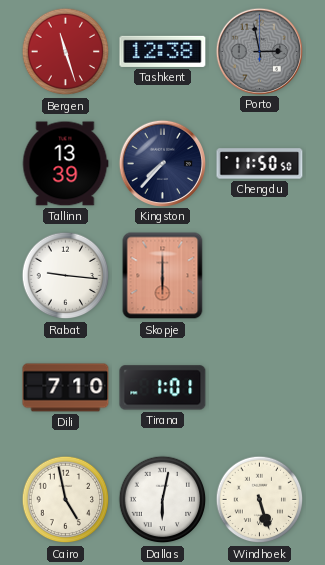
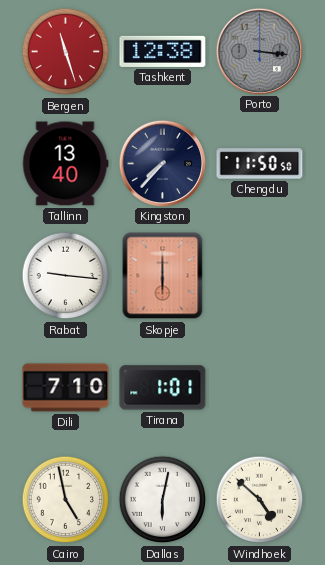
Porto: 2:58 -> 3:16 (259, 51)
Tallinn: 13:39 -> 13:40 (65, 164)
Windhoek: 5:27 -> 4:52 (260, 500)
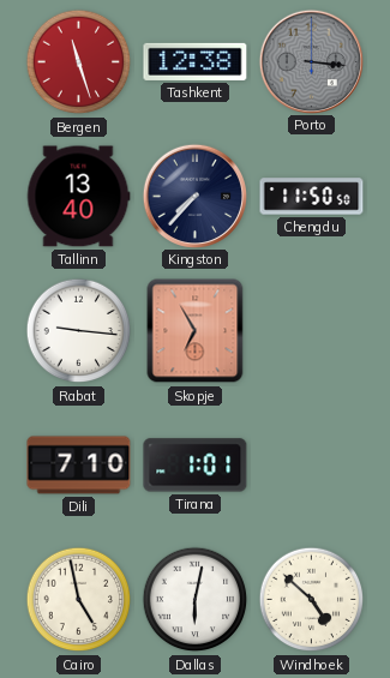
Skopje: 6:00 -> 6:55 (196, 331)
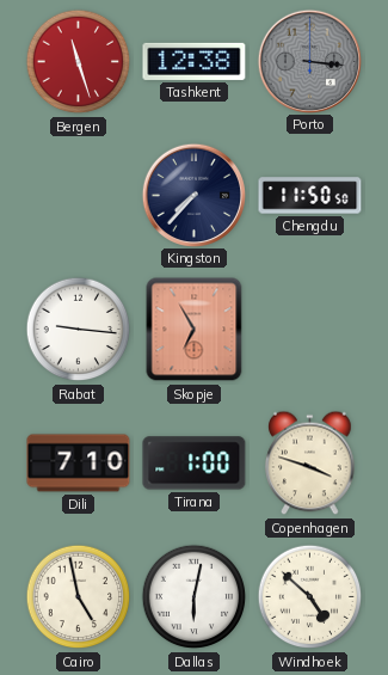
Tallinn: 13:40 -> none (78, 197)
Tirana: 1:01 -> 1:00 (195, 464)
Copenhagen: none -> 3:48 (310, 464)
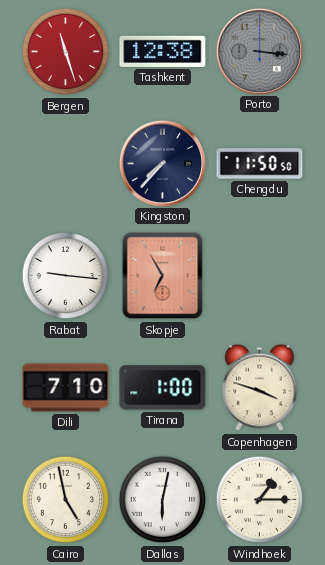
Windhoek: 4:52 -> 1:15 (260, 500)
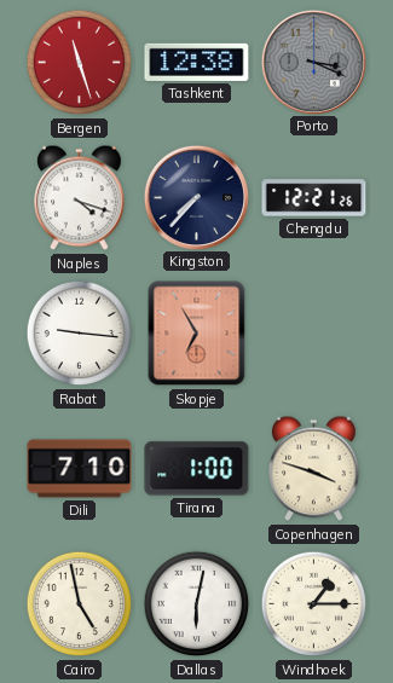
Porto: 3:16 -> 3:19 (313, 62)
Naples: none -> 4:18 (80, 198)
Chengdu: 11:50 -> 12:21 (314, 198)
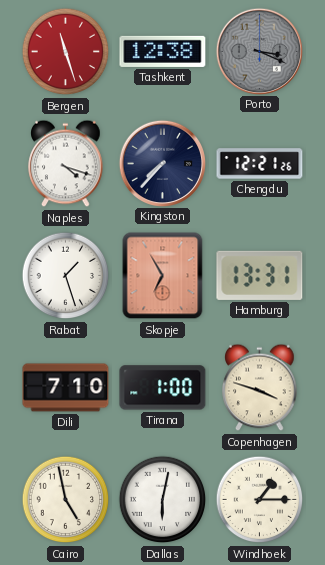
Rabat: 9:16 -> 1:27 (66, 276)
Hamburg: none -> 13:31 (260, 275)
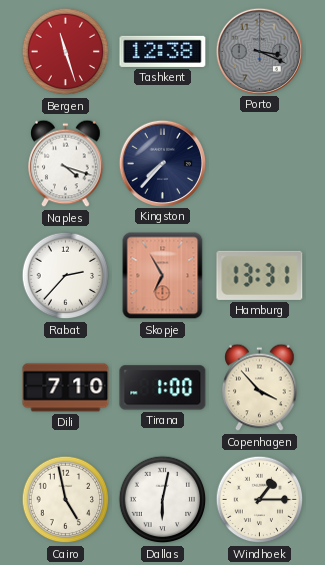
Chengdu: 12:21 -> none (260, 164)
Rabat: 1:27 -> 2:37 (66, 276)
Copenhagen: 3:48 -> 3:53 (260, 388)
